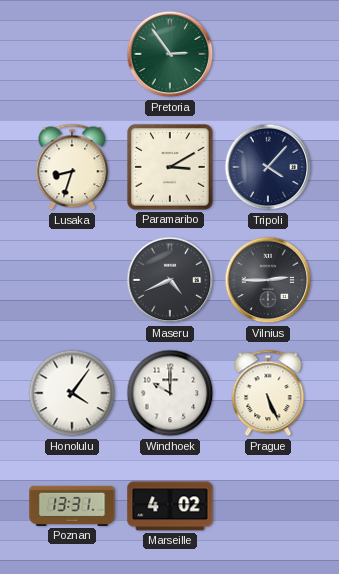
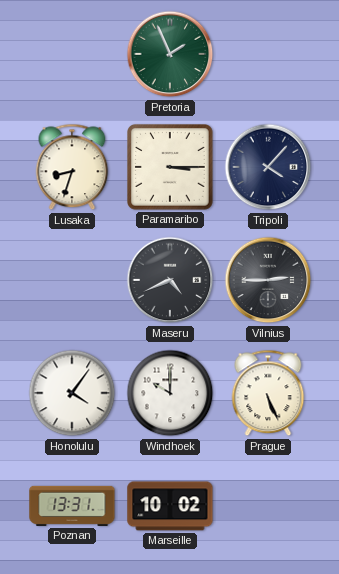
Pretoria: 2:54 -> 1:56 (170, 54)
Paramaribo: 3:10 -> 3:15 (171, 168)
Marseille: 4:02 -> 10:02 (170, 506)
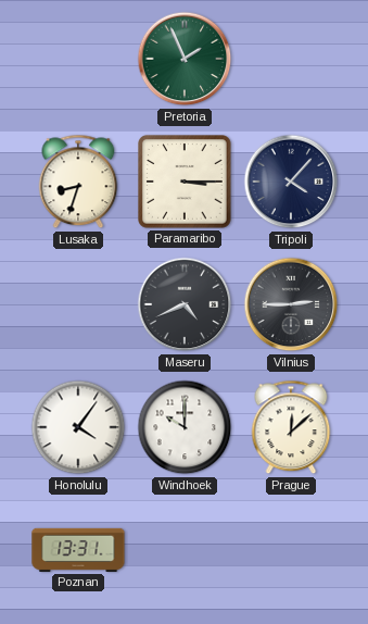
Prague: 5:26 -> 12:08 (291, 427)
Marseille: 10:02 -> none (170, 506)
